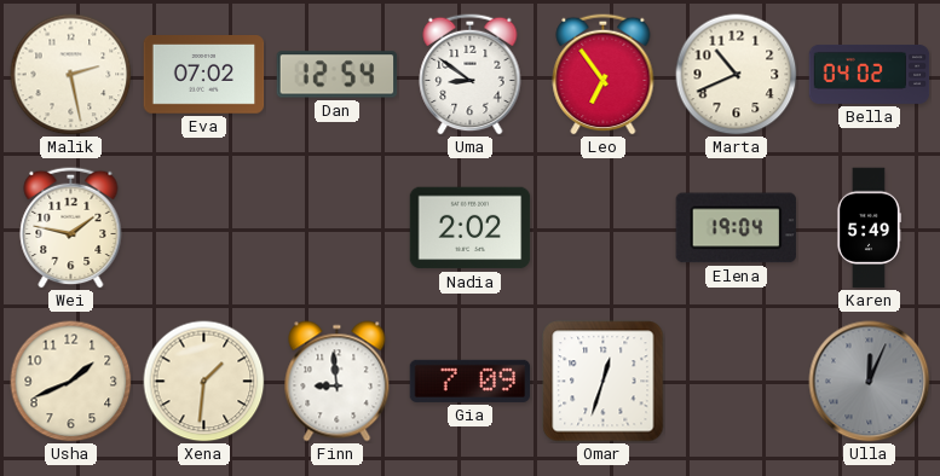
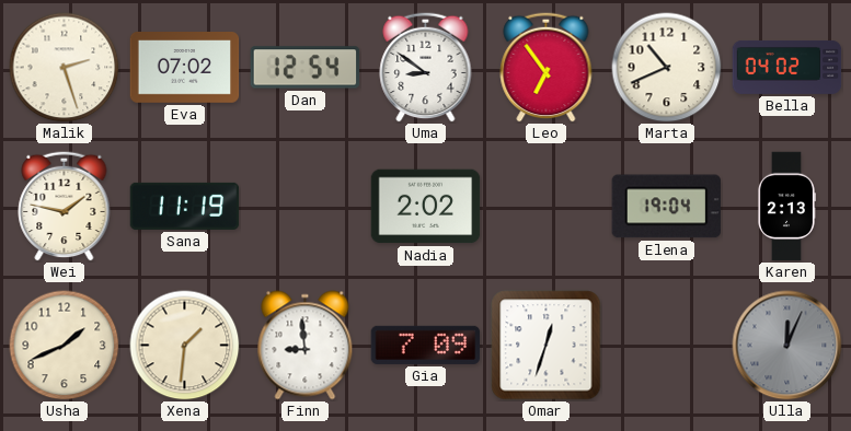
Malik: 2:28 -> 2:27 (65, 68)
Sana: none -> 11:19 (185, 206)
Karen: 5:49 -> 2:13 (786, 207)
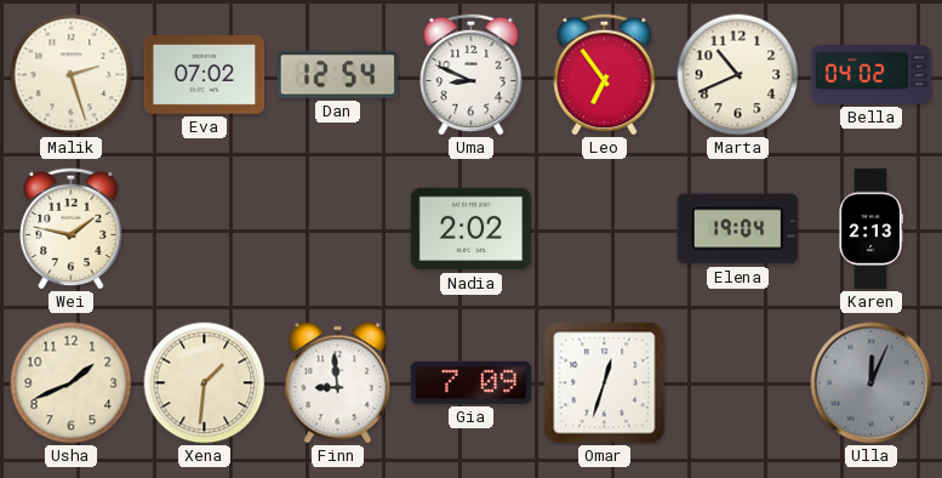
Uma: 8:51 -> 8:49 (472, 74)
Sana: 11:19 -> none (185, 206)
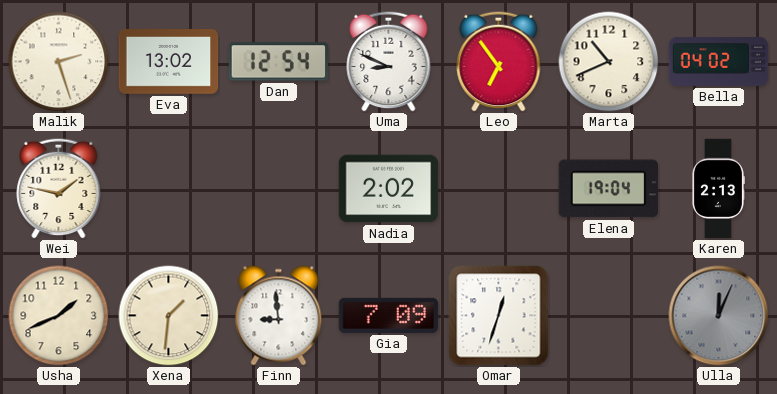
Eva: 07:02 -> 13:02 (169, 62)
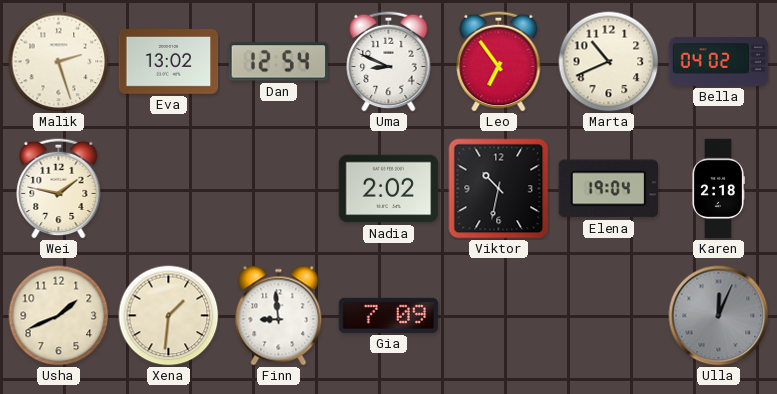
Viktor: none -> 10:32 (499, 189)
Karen: 2:13 -> 2:18 (718, 189)
Omar: 12:33 -> none (499, 316)
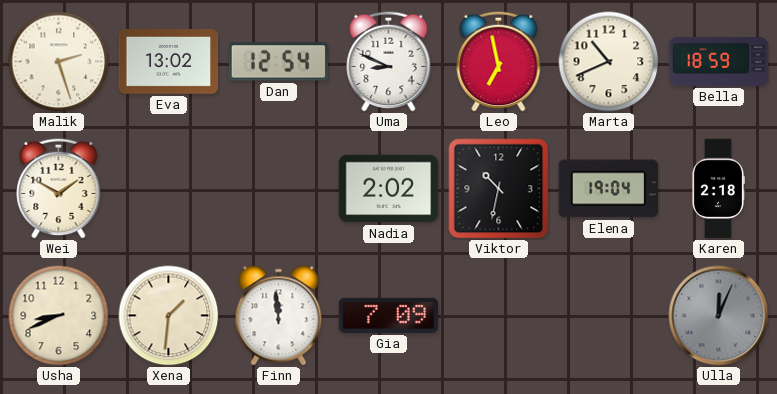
Leo: 6:54 -> 6:58 (499, 61)
Bella: 04:02 -> 18:59 (719, 61)
Wei: 1:47 -> 1:50 (59, 188)
Usha: 1:41 -> 8:41 (59, 316)
Finn: 8:59 -> 11:59 (279, 316)
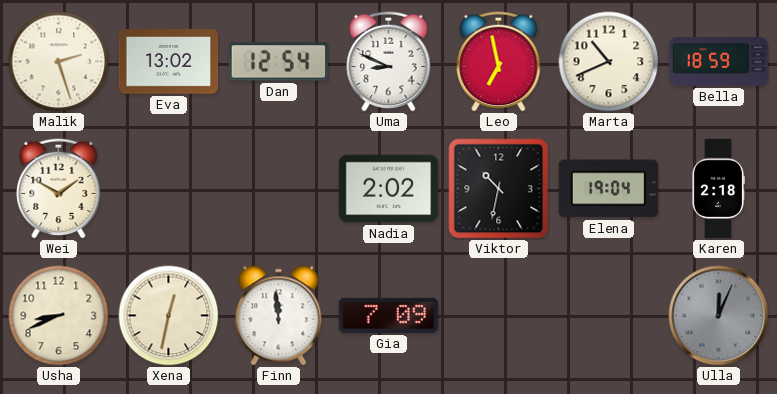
Xena: 1:31 -> 12:32 (169, 316)
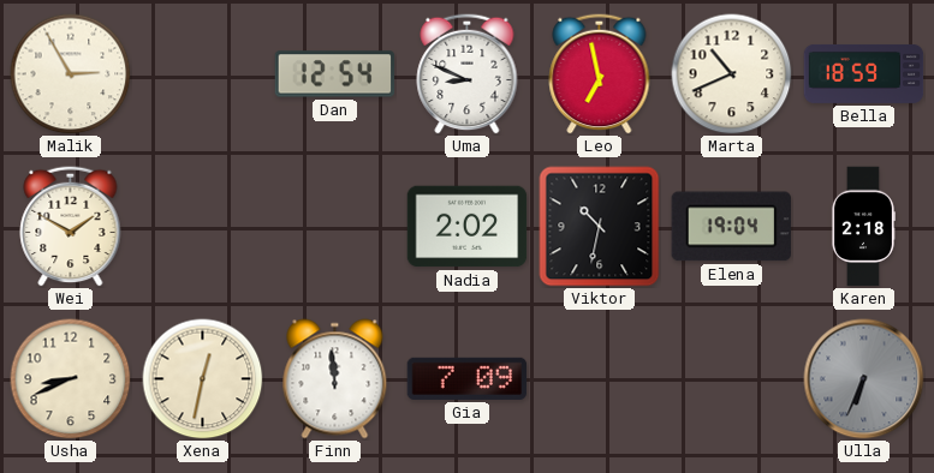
Malik: 2:27 -> 2:55 (71, 74)
Eva: 13:02 -> none (169, 62)
Ulla: 12:04 -> 6:34 (864, 379)
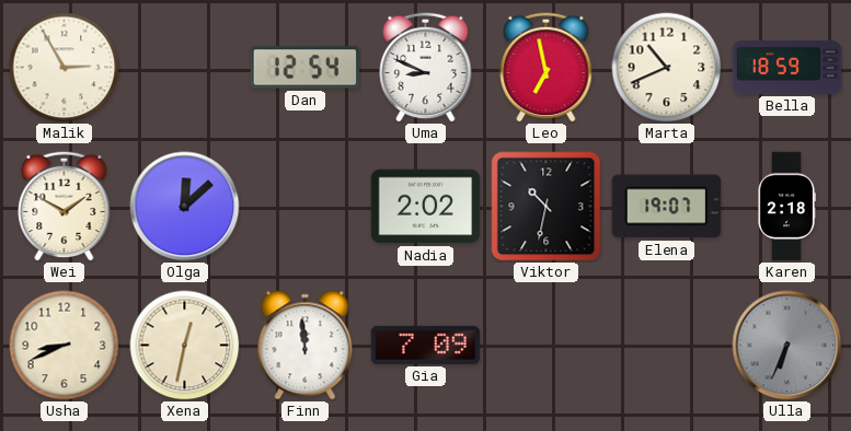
Olga: none -> 12:08 (185, 207)
Elena: 19:04 -> 19:07 (666, 207)
